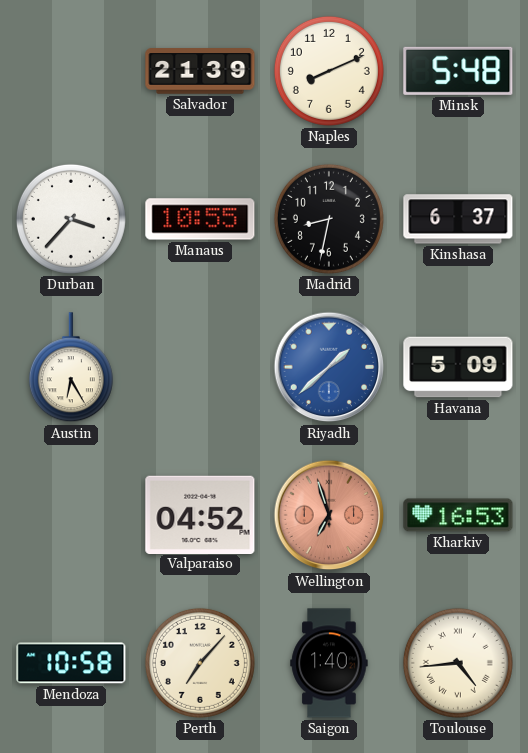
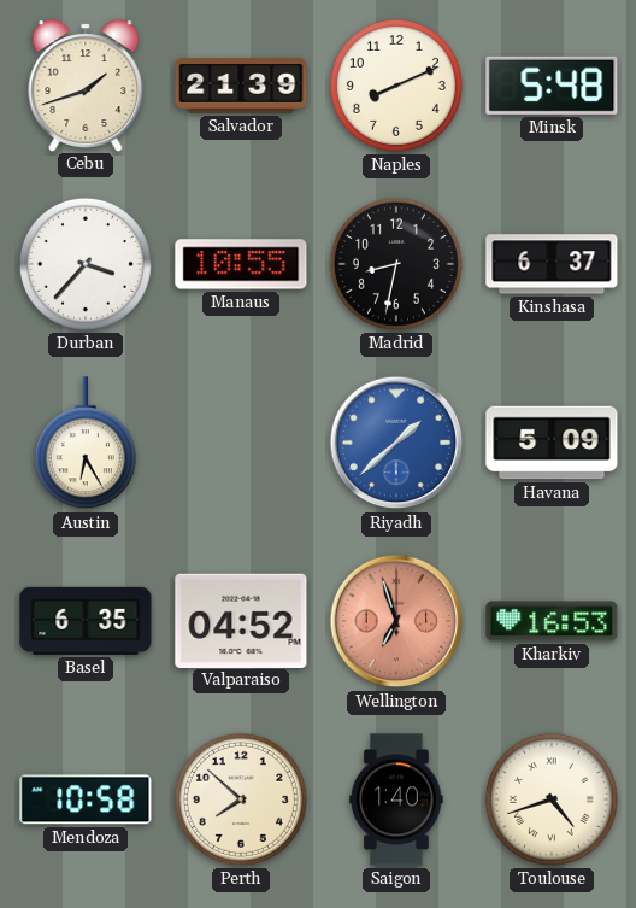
Cebu: none -> 1:42 (86, 86)
Basel: none -> 6:35 (86, 621)
Perth: 7:07 -> 7:52 (241, 799)
Toulouse: 4:44 -> 4:42 (552, 799)
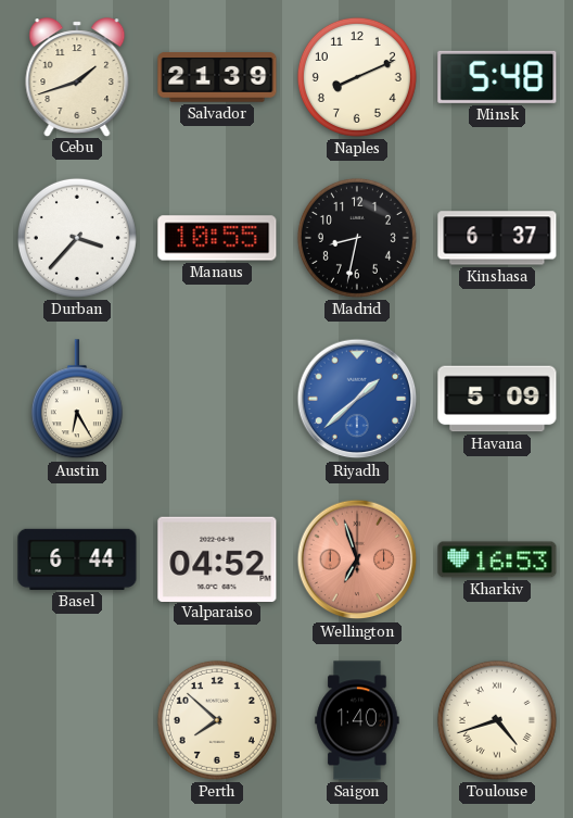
Basel: 6:35 -> 6:44 (77, 559)
Mendoza: 10:58 -> none (86, 799)
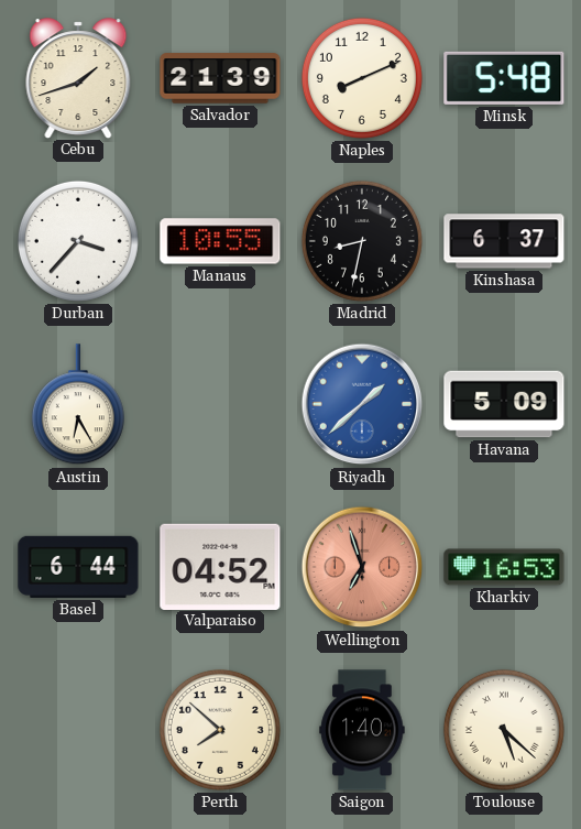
Toulouse: 4:42 -> 5:22 (504, 730)
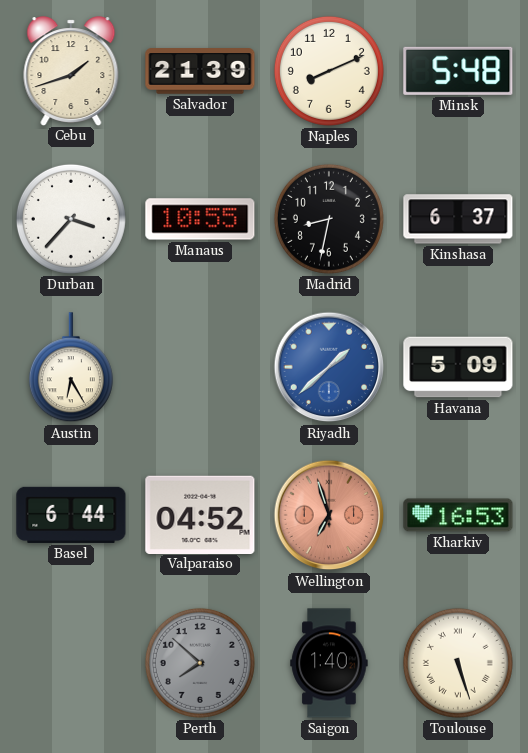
Perth dial: cream -> grey (200, 663)
Toulouse: 5:22 -> 5:27 (458, 663)
